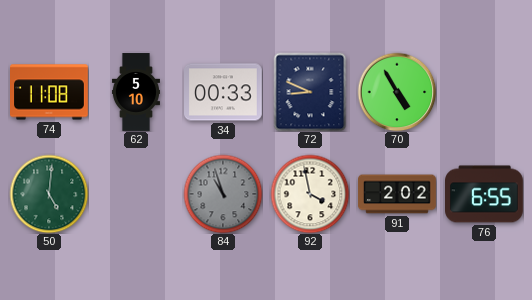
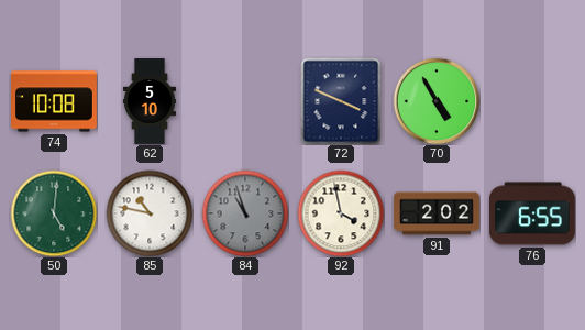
74: 11:08 -> 10:08 (55, 101)
34: 00:33 -> none (224, 92)
72: 8:49 -> 3:49 (341, 101)
85: none -> 10:47 (150, 213)
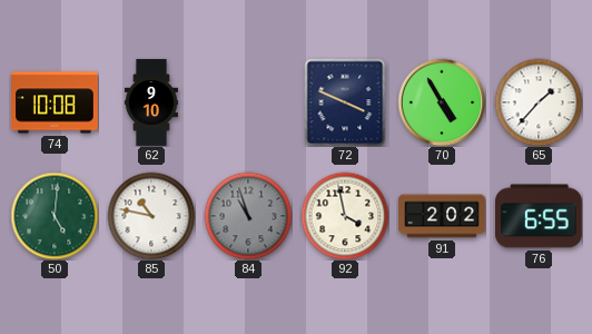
62: 5:10 -> 9:10 (151, 102)
65: none -> 1:37 (539, 102)
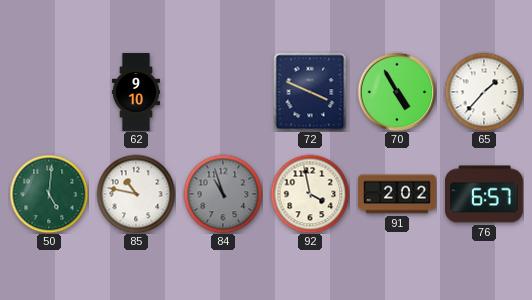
74: 10:08 -> none (56, 102)
76: 6:55 -> 6:57 (485, 194)
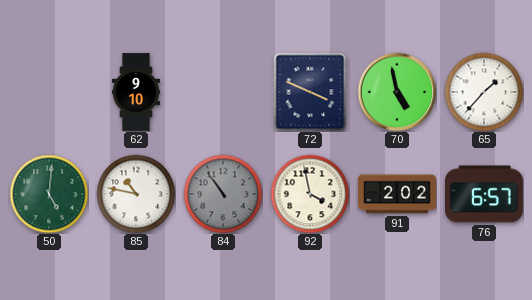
70: 4:55 -> 4:58 (397, 92)
84: 10:57 -> 10:54 (223, 194)
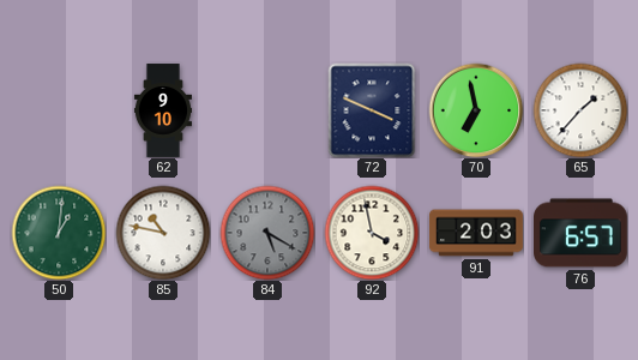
70: 4:58 -> 6:58 (476, 110)
50: 5:01 -> 1:01 (59, 233)
84: 10:54 -> 5:20 (267, 233)
91: 2:02 -> 2:03 (476, 233)
